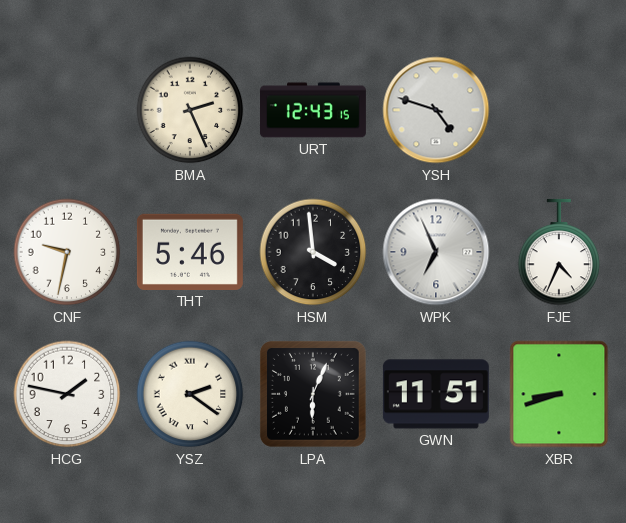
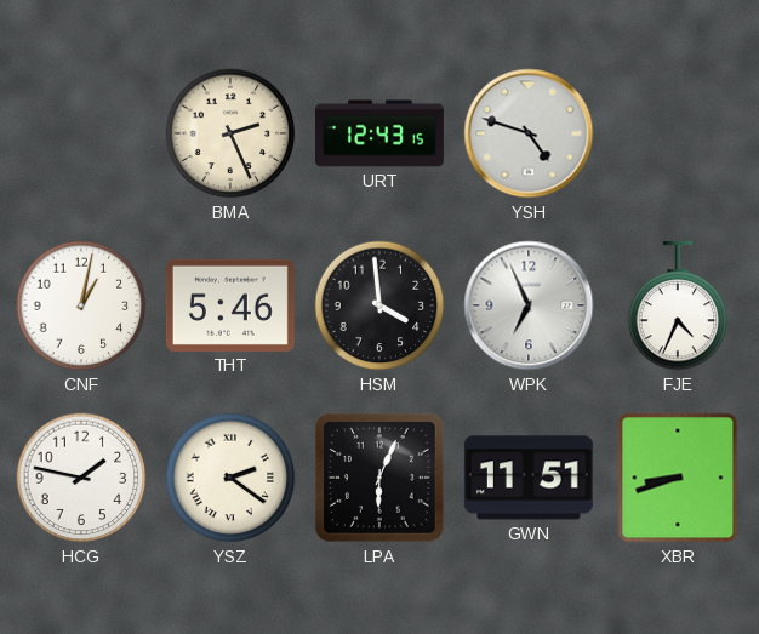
CNF: 9:32 -> 1:02 (81, 305)
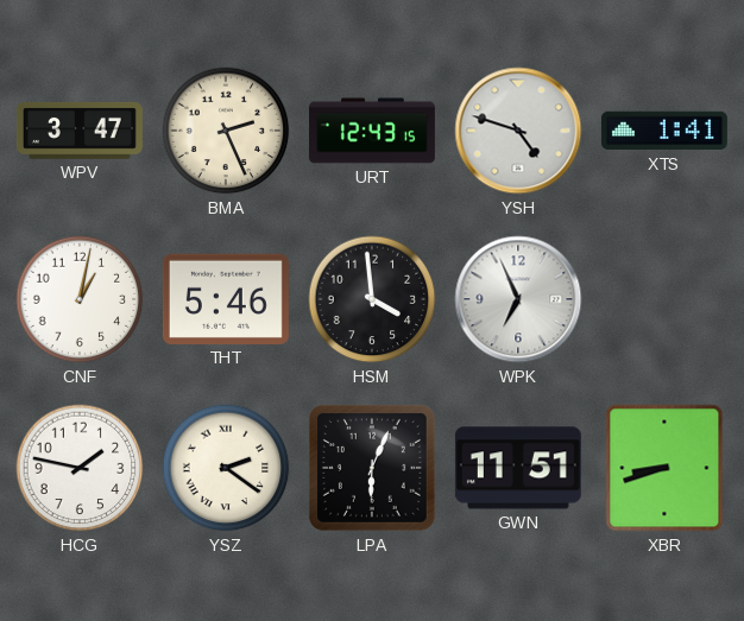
WPV: none -> 3:47 (80, 131)
XTS: none -> 1:41 (664, 131)
FJE: 4:34 -> none (678, 305)
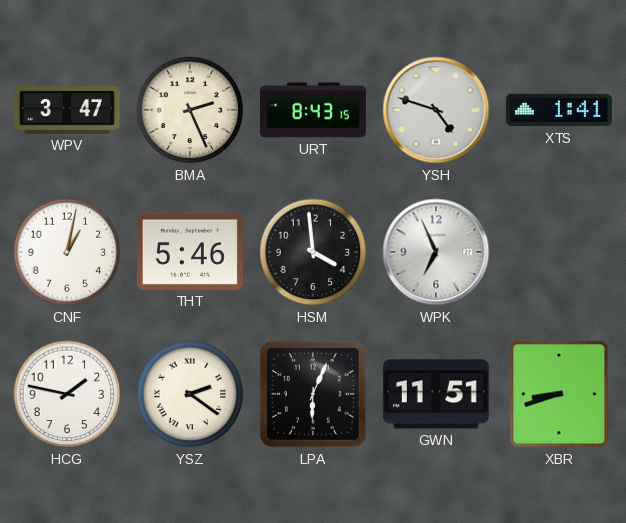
URT: 12:43 -> 8:43 (313, 110)
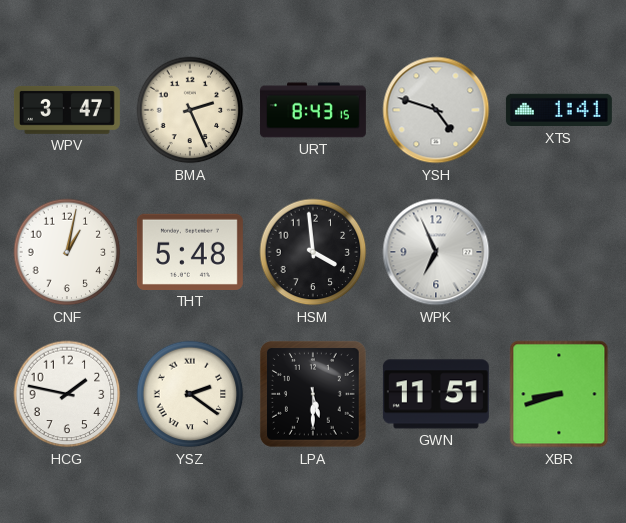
THT: 5:46 -> 5:48 (190, 252)
LPA: 6:04 -> 5:30 (313, 394)
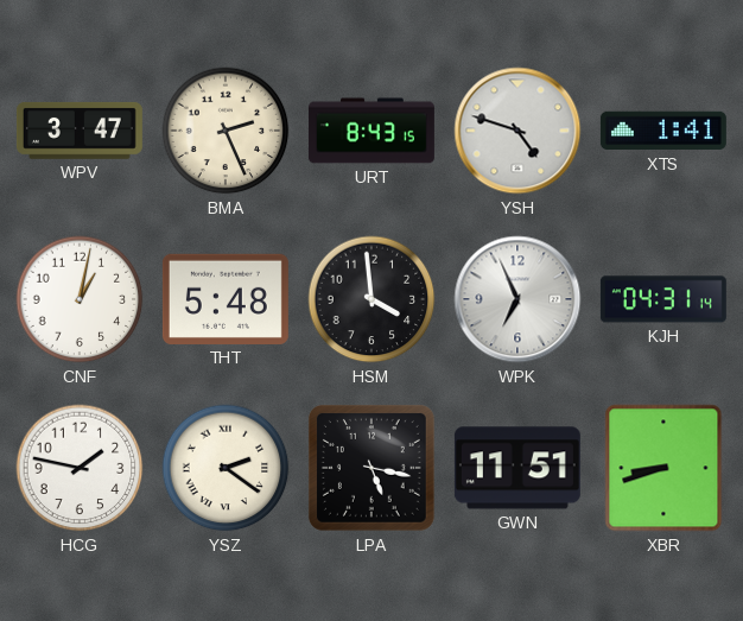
KJH: none -> 04:31 (663, 299)
LPA: 5:30 -> 5:17 (371, 468)
